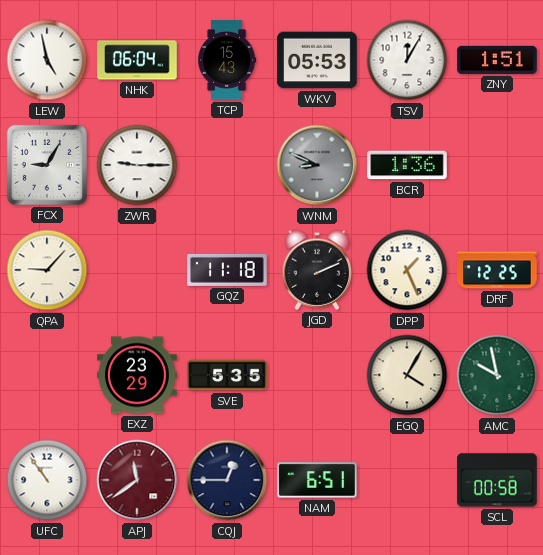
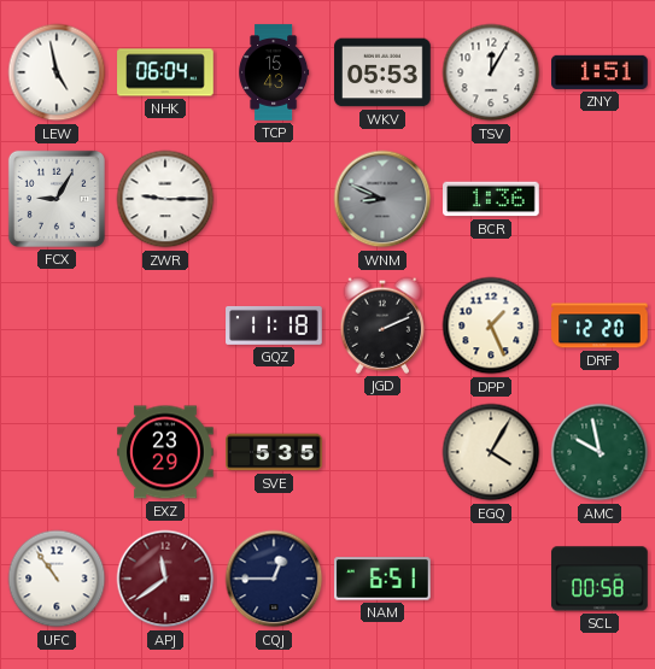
QPA: 9:07 -> none (47, 270)
DRF: 12:25 -> 12:20 (600, 325)
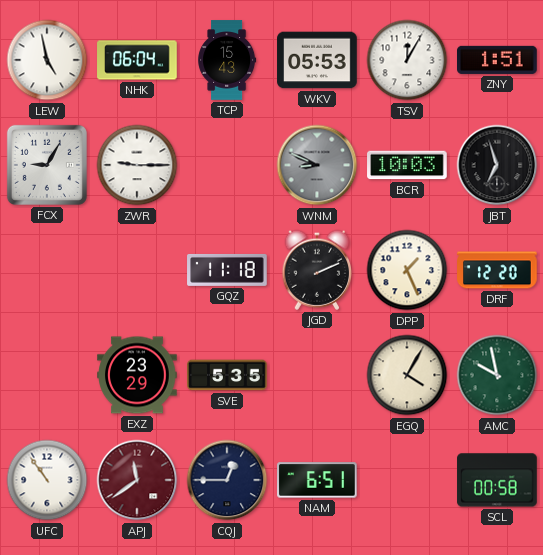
BCR: 1:36 -> 10:03 (407, 165)
JBT: none -> 6:57 (497, 165)
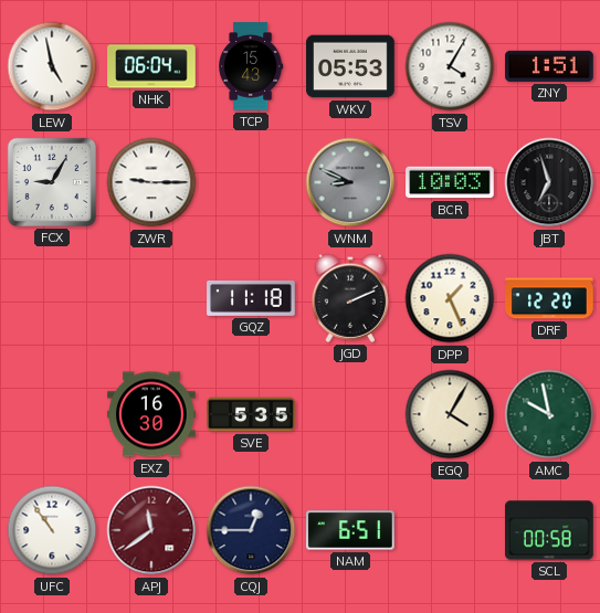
TSV: 12:05 -> 4:05 (450, 66)
EXZ: 23:29 -> 16:30 (151, 414)
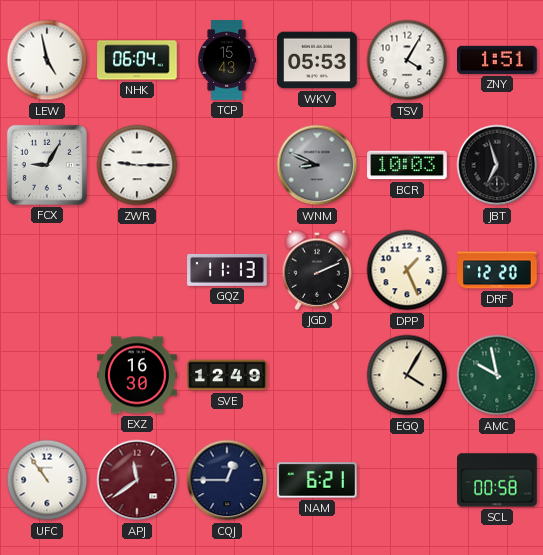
GQZ: 11:18 -> 11:13 (227, 270)
SVE: 5:35 -> 12:49 (227, 375)
NAM: 6:51 -> 6:21 (318, 480)
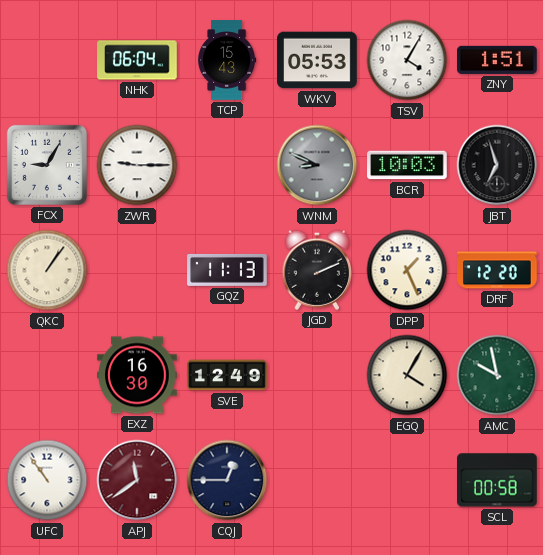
LEW: 4:58 -> none (47, 60)
QKC: none -> 1:06 (47, 270)
NAM: 6:21 -> none (318, 480)
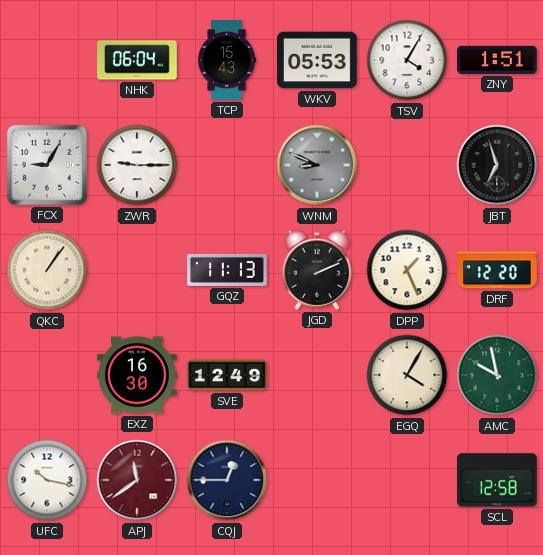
BCR: 10:03 -> none (407, 165)
UFC: 10:54 -> 10:17 (47, 480)
SCL: 00:58 -> 12:58 (497, 480)
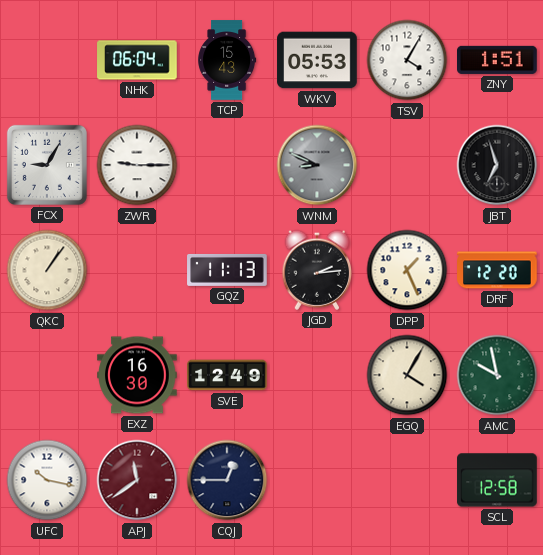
JGD: 2:11 -> 2:14 (317, 270)
